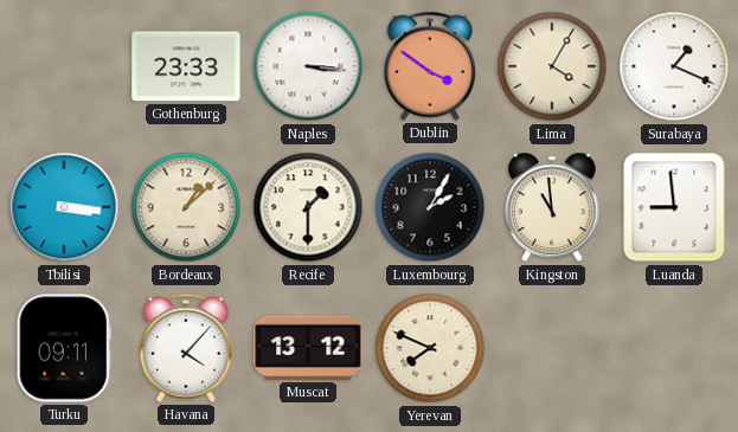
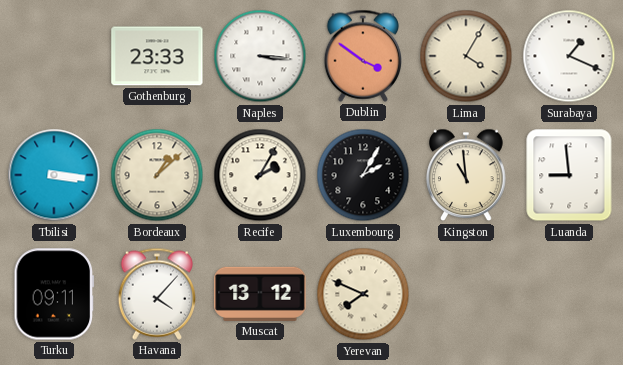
Recife: 1:30 -> 2:05 (260, 175)
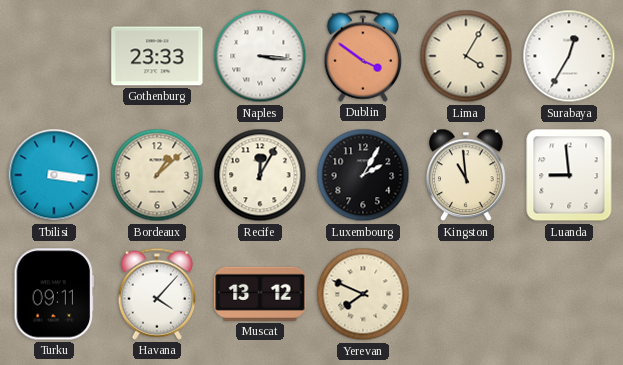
Surabaya: 1:19 -> 12:35 (569, 56)
Recife: 2:05 -> 12:05 (260, 175)
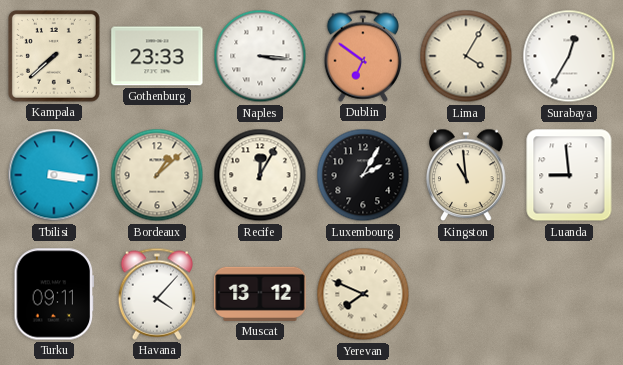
Kampala: none -> 7:38 (54, 56)
Dublin: 3:51 -> 6:51 (362, 56)
